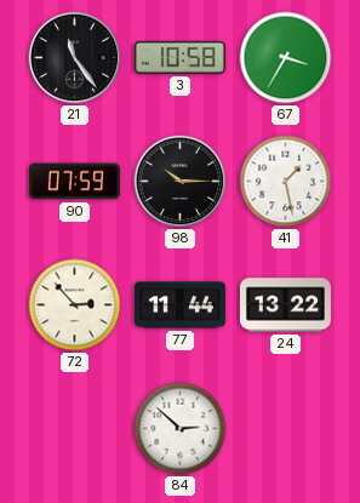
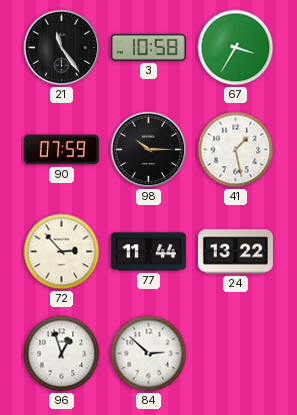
96: none -> 12:57 (62, 354)
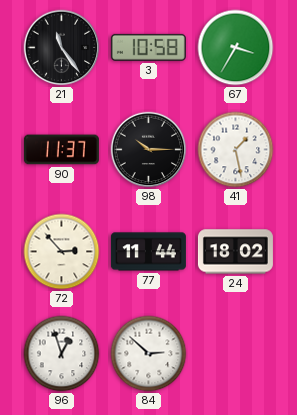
90: 07:59 -> 11:37 (61, 150)
24: 13:22 -> 18:02 (235, 252)
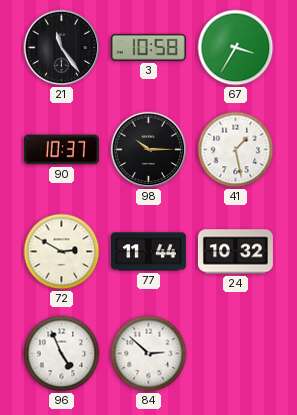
90: 11:37 -> 10:37 (61, 150)
72: 2:53 -> 2:50 (62, 252)
24: 18:02 -> 10:32 (235, 252)
96: 12:57 -> 4:56 (62, 354)
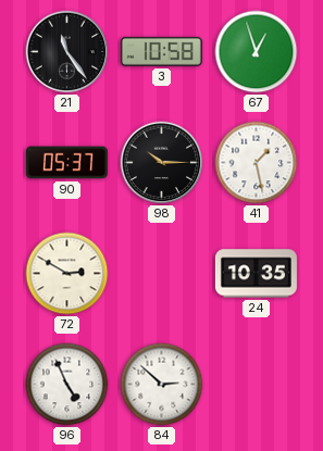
67: 3:35 -> 12:57 (257, 52)
90: 10:37 -> 05:37 (66, 163)
77: 11:44 -> none (148, 252)
24: 10:32 -> 10:35 (256, 274)
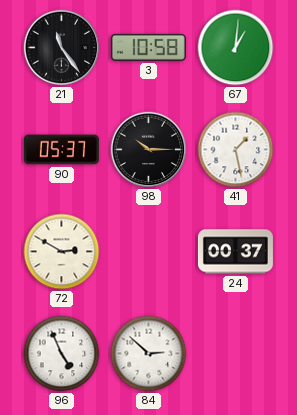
67: 12:57 -> 1:01 (236, 48)
24: 10:35 -> 00:37 (235, 252)
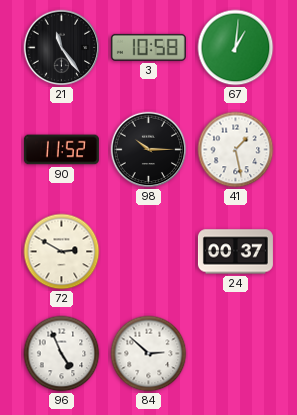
90: 05:37 -> 11:52 (61, 150)
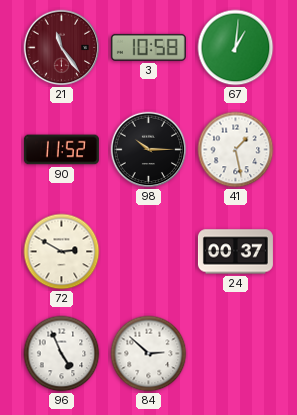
21 dial: black -> burgundy (62, 48)
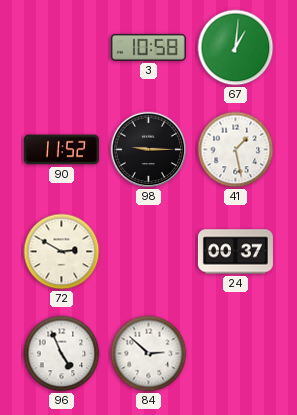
21: 11:24 -> none (62, 48)
98: 10:15 -> 9:15 (149, 150)
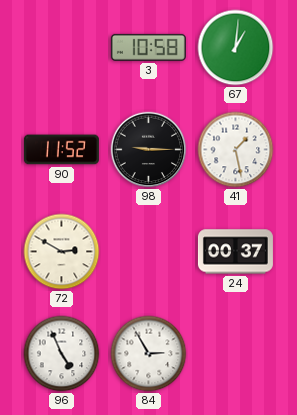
84: 2:52 -> 2:55 (149, 354)
